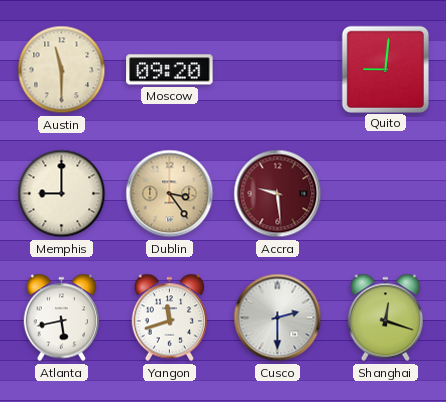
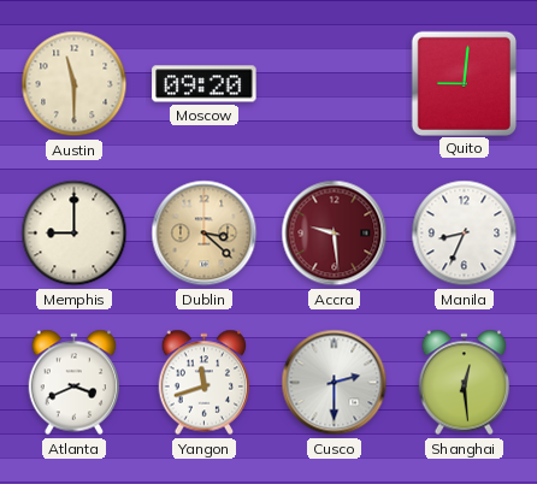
Dublin: 3:24 -> 3:22 (205, 234)
Manila: none -> 8:34 (465, 234)
Atlanta: 5:43 -> 3:41 (75, 383)
Shanghai: 12:18 -> 12:29 (465, 383)
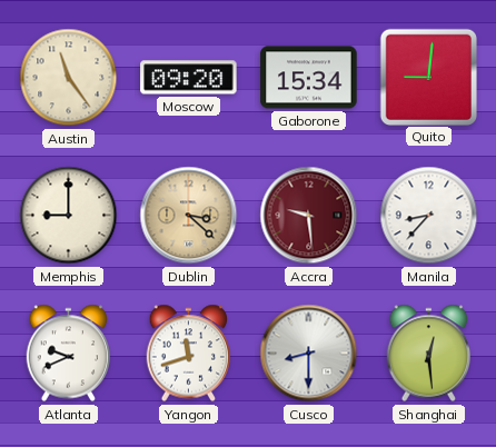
Austin: 11:30 -> 11:24 (69, 78)
Gaborone: none -> 15:34 (309, 78)
Manila: 8:34 -> 8:37 (429, 216)
Atlanta: 3:41 -> 9:41 (69, 354)
Cusco: 2:30 -> 8:30 (309, 354)
